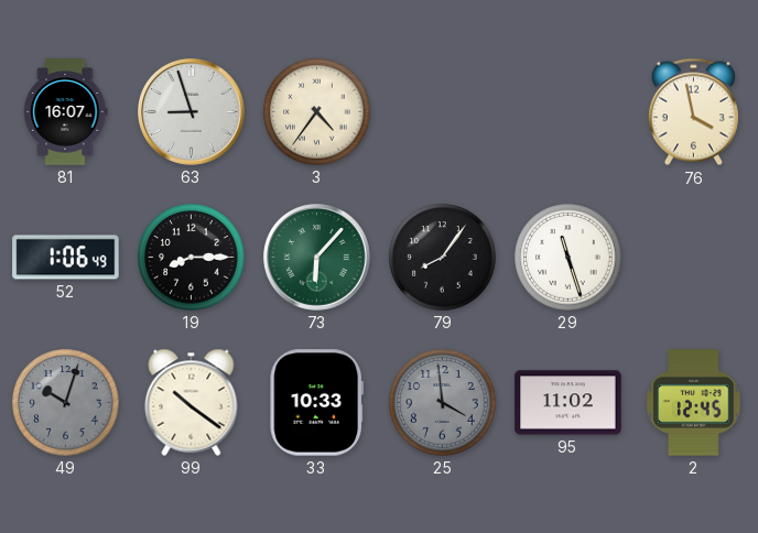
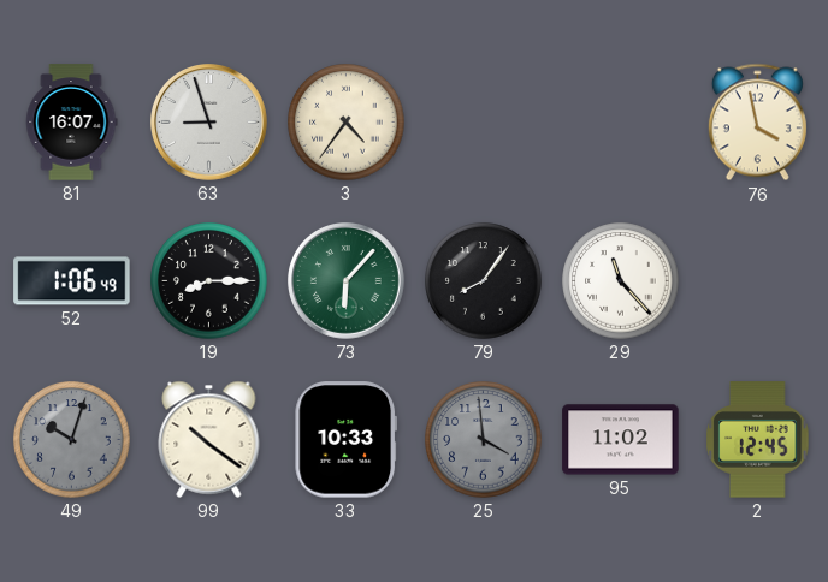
29: 11:27 -> 11:23 (621, 281)
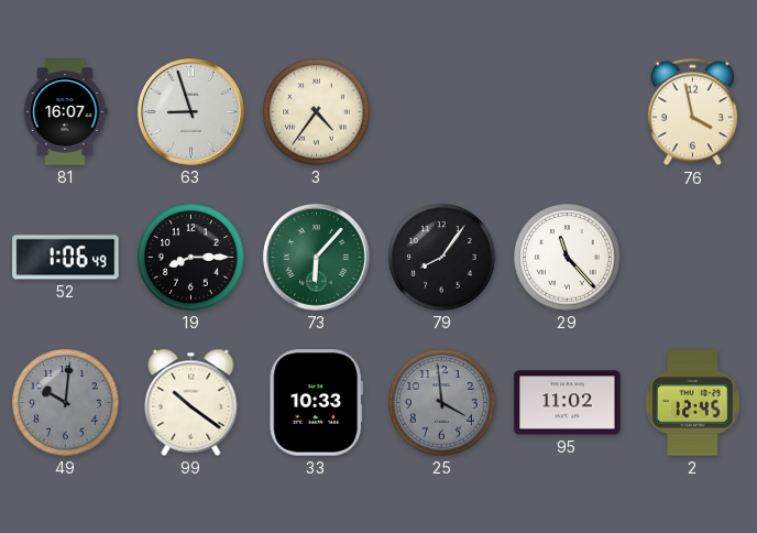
49: 10:03 -> 10:01 (66, 403)
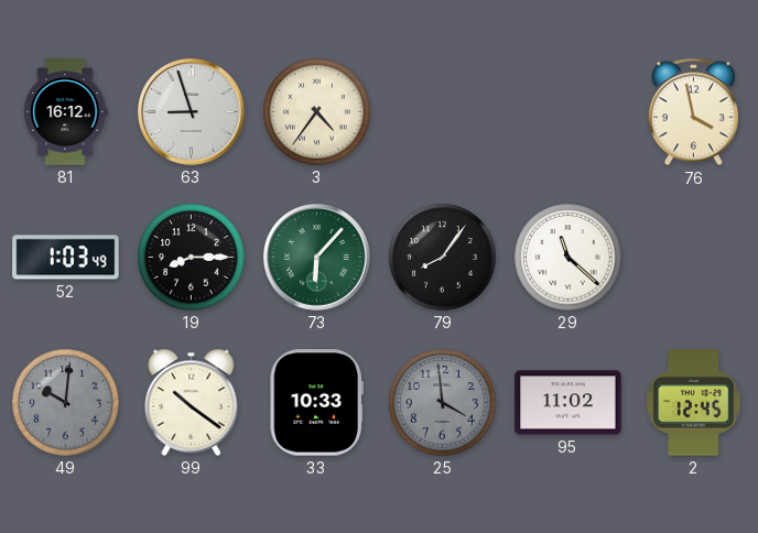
81: 16:07 -> 16:12 (65, 112)
52: 1:06 -> 1:03 (66, 258)
29: 11:23 -> 11:22 (568, 258)
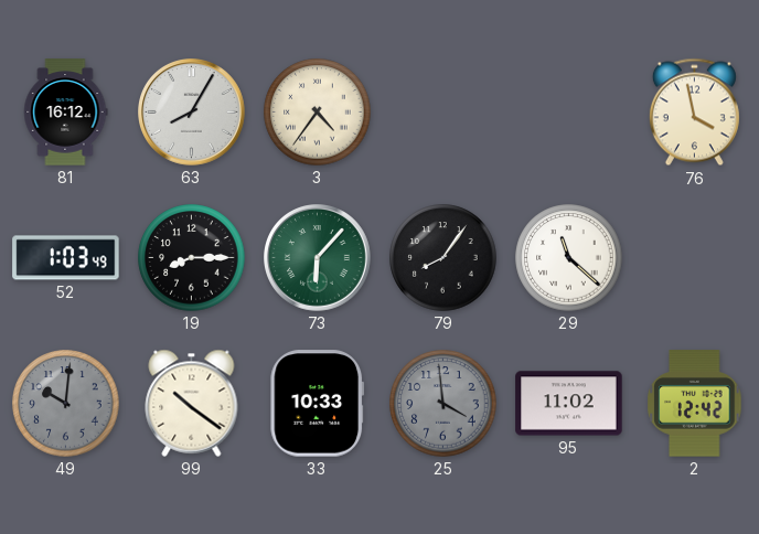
63: 8:57 -> 8:05 (192, 113)
2: 12:45 -> 12:42 (695, 404)
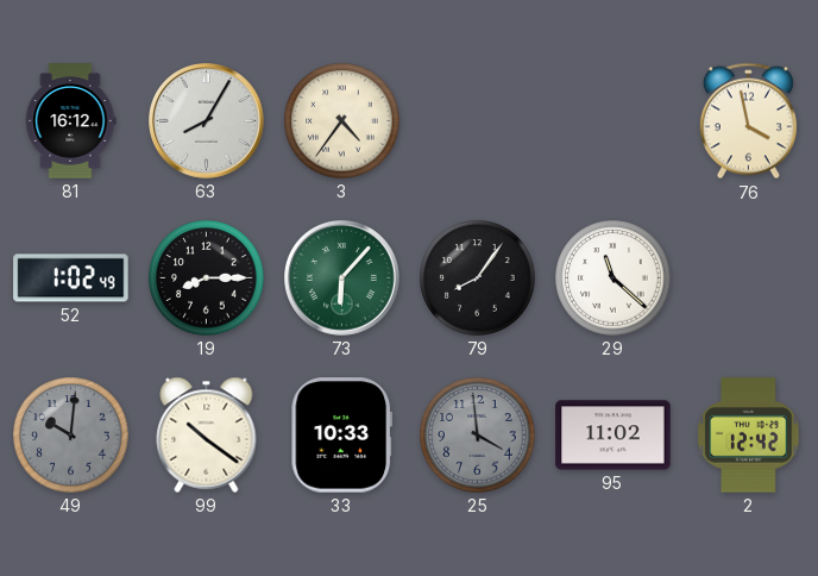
52: 1:03 -> 1:02 (71, 278)
